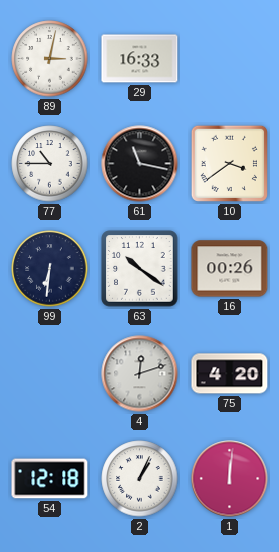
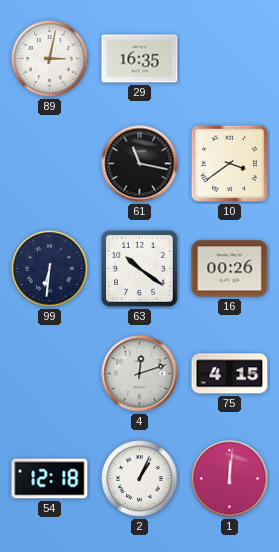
29: 16:33 -> 16:35 (140, 59)
77: 10:45 -> none (50, 164)
75: 4:20 -> 4:15 (230, 374)
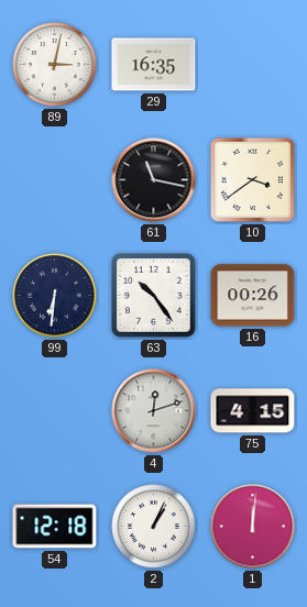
63: 10:21 -> 10:24 (154, 296)
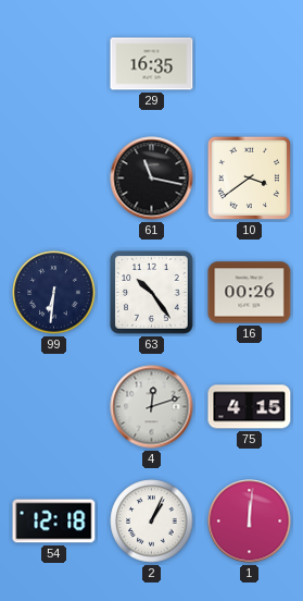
89: 3:02 -> none (55, 65)
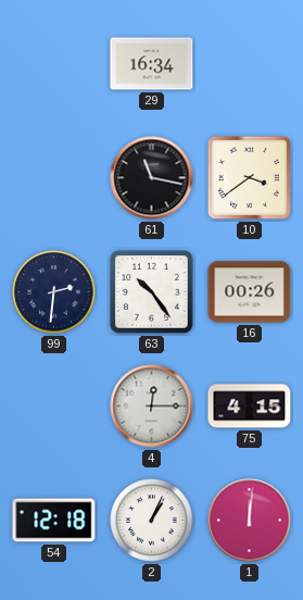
29: 16:35 -> 16:34 (152, 64)
99: 6:31 -> 2:31 (54, 292)
4: 12:12 -> 12:15 (152, 407)
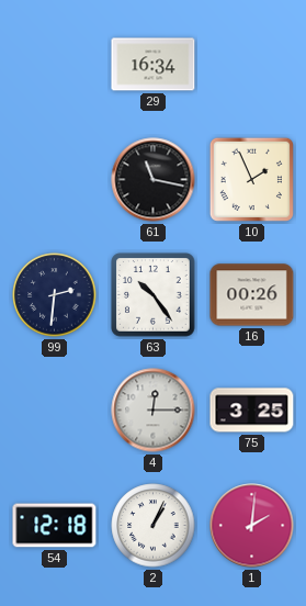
10: 3:39 -> 1:56 (251, 179)
75: 4:15 -> 3:25 (252, 411)
1: 12:01 -> 2:01 (252, 526)
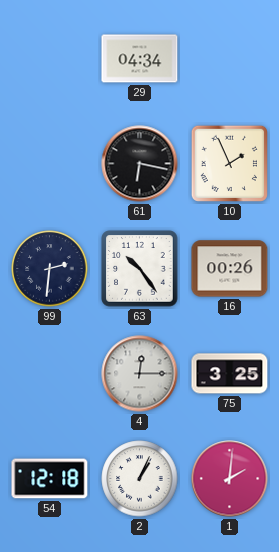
29: 16:34 -> 04:34 (140, 59)
61: 11:17 -> 6:17 (140, 164)
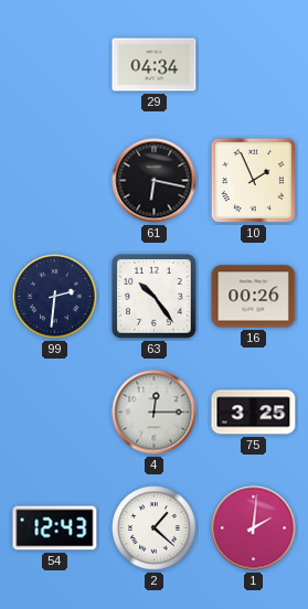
54: 12:18 -> 12:43 (55, 528)
2: 1:04 -> 1:22 (155, 528)
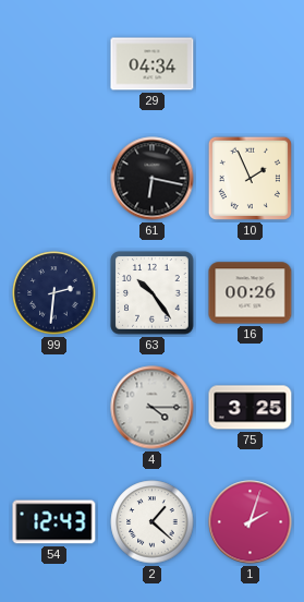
4: 12:15 -> 4:15 (153, 408)
1: 2:01 -> 2:03 (251, 522)
